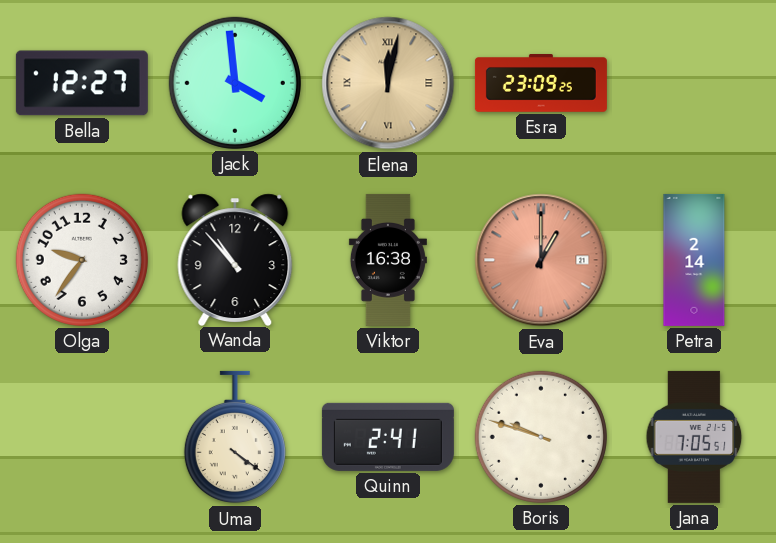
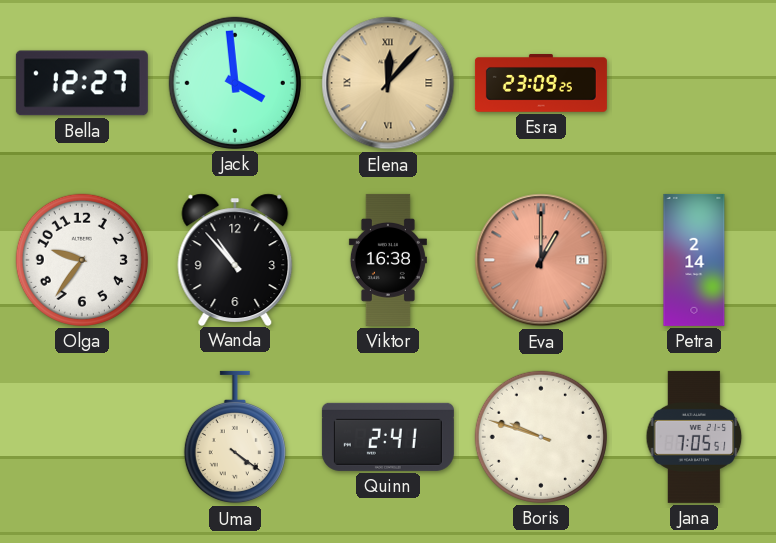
Elena: 12:02 -> 12:07 (388, 83)
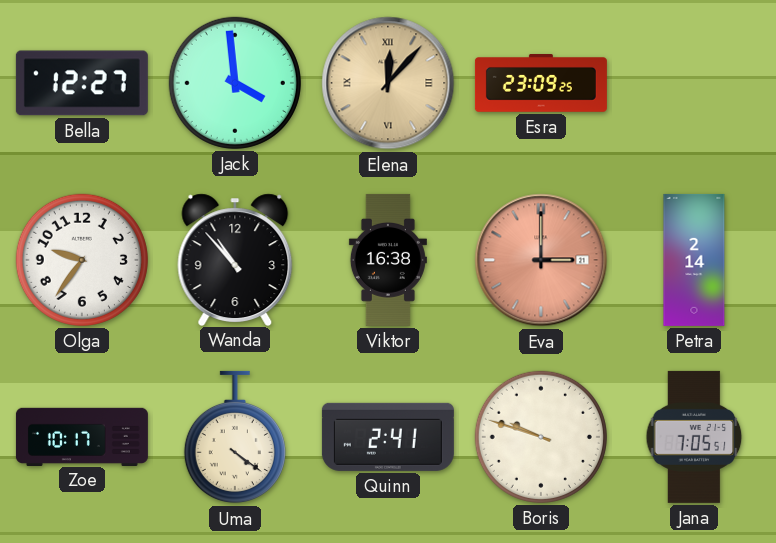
Eva: 1:00 -> 3:00 (541, 260)
Zoe: none -> 10:17 (82, 436)
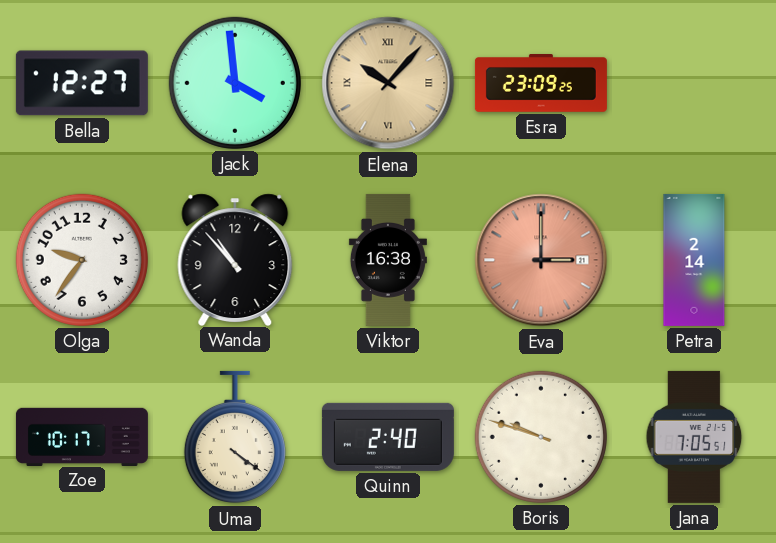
Elena: 12:07 -> 10:07 (388, 83)
Quinn: 2:41 -> 2:40 (388, 437)
